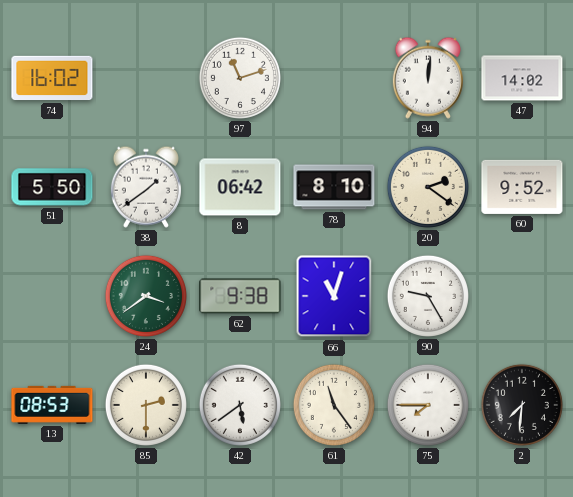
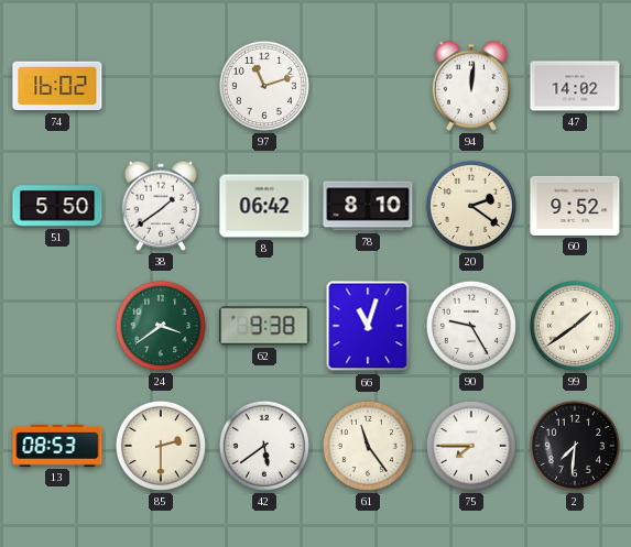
99: none -> 1:39 (575, 326)
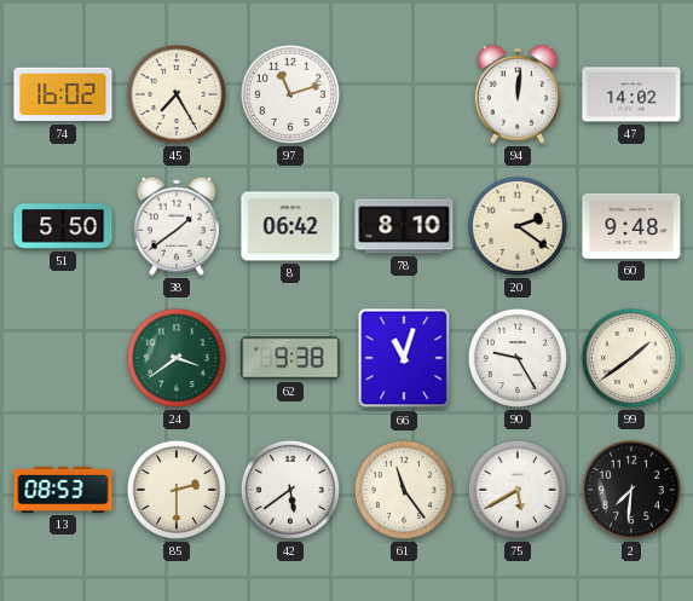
45: none -> 7:25 (177, 94)
60: 9:52 -> 9:48 (631, 226)
75: 7:45 -> 5:40 (518, 490)
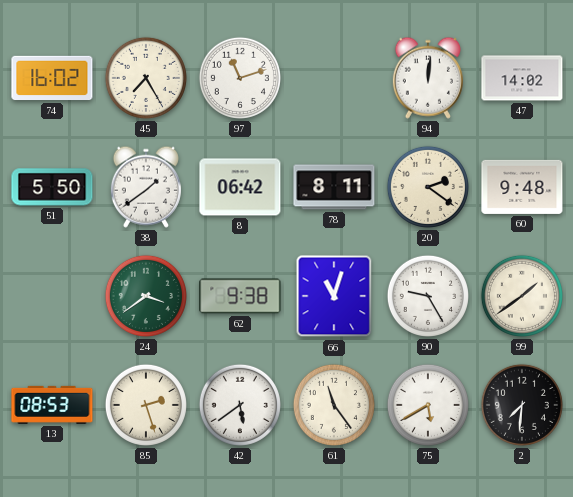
78: 8:10 -> 8:11 (334, 187)
85: 2:30 -> 2:27 (146, 405)
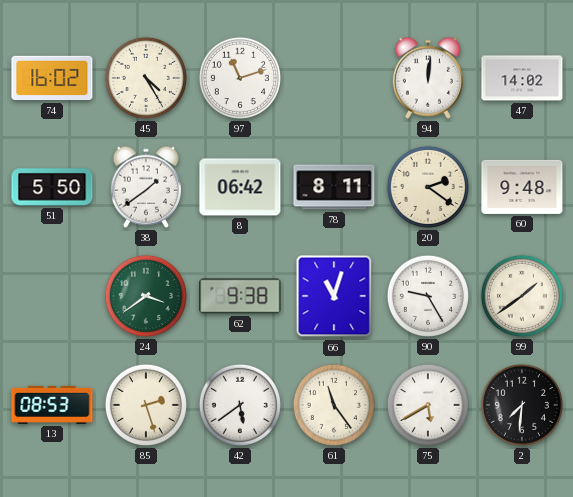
45: 7:25 -> 4:25 (146, 78)
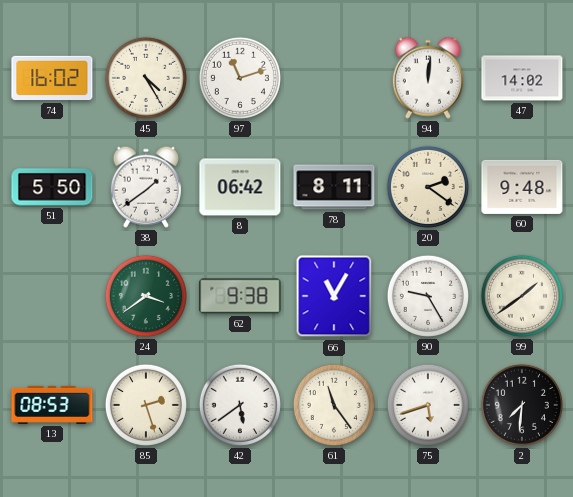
66: 11:03 -> 11:05 (334, 296)
75: 5:40 -> 5:42 (428, 405)
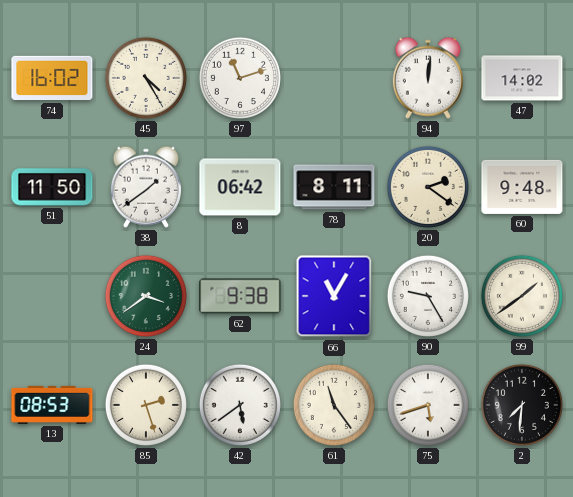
51: 5:50 -> 11:50 (52, 187)
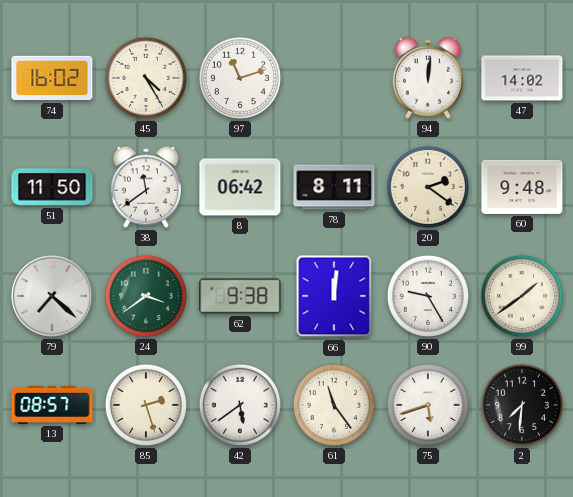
38: 1:39 -> 11:39 (146, 187)
79: none -> 7:22 (52, 296)
66: 11:05 -> 12:01 (334, 296)
13: 08:53 -> 08:57 (52, 405)
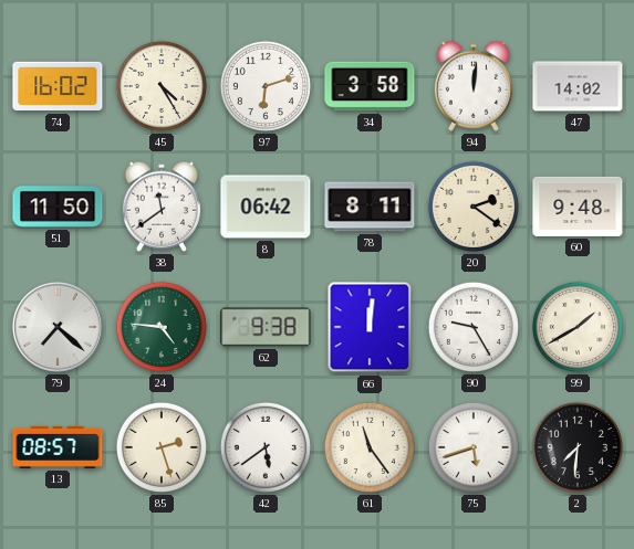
97: 11:12 -> 6:12 (266, 86)
34: none -> 3:58 (370, 86)
24: 3:39 -> 4:46 (162, 327)
99: 1:39 -> 1:40 (578, 327)
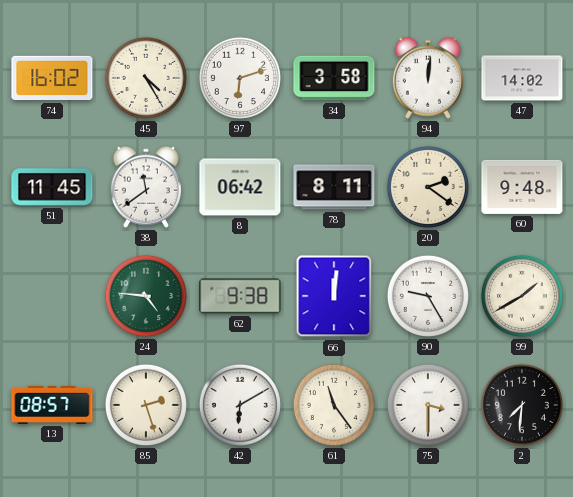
51: 11:50 -> 11:45 (52, 187)
79: 7:22 -> none (58, 327)
42: 5:39 -> 6:10 (240, 405)
75: 5:42 -> 3:30 (428, 405)
